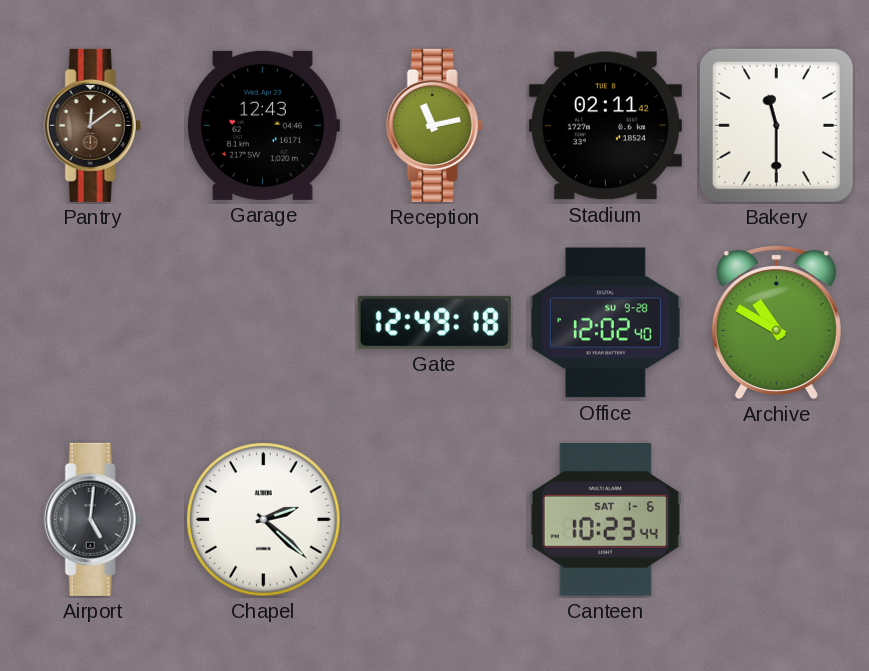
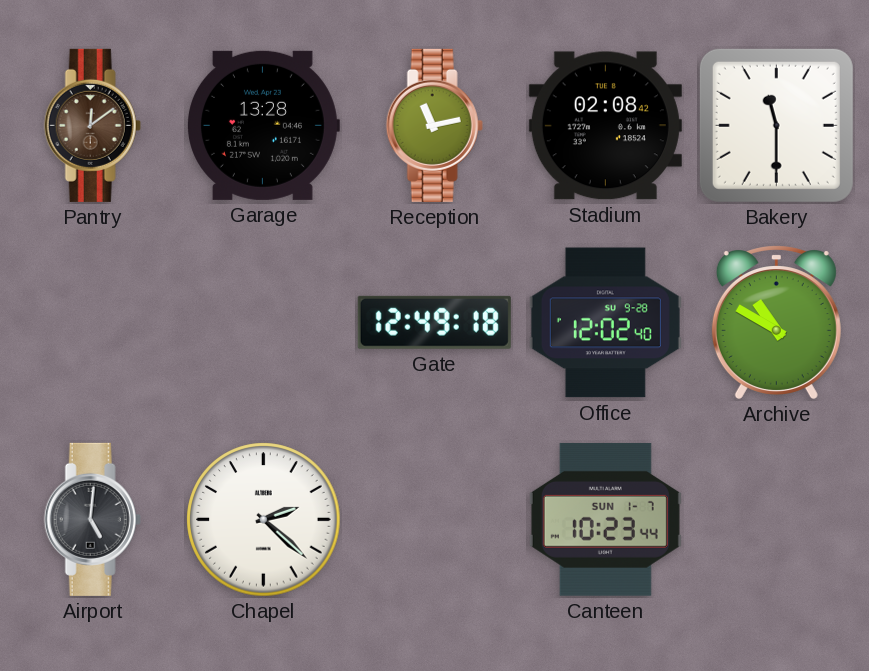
Garage: 12:43 -> 13:28 (263, 125)
Stadium: 02:11 -> 02:08 (605, 126)
Canteen date: SAT 1-6 -> SUN 1-7 (605, 519)
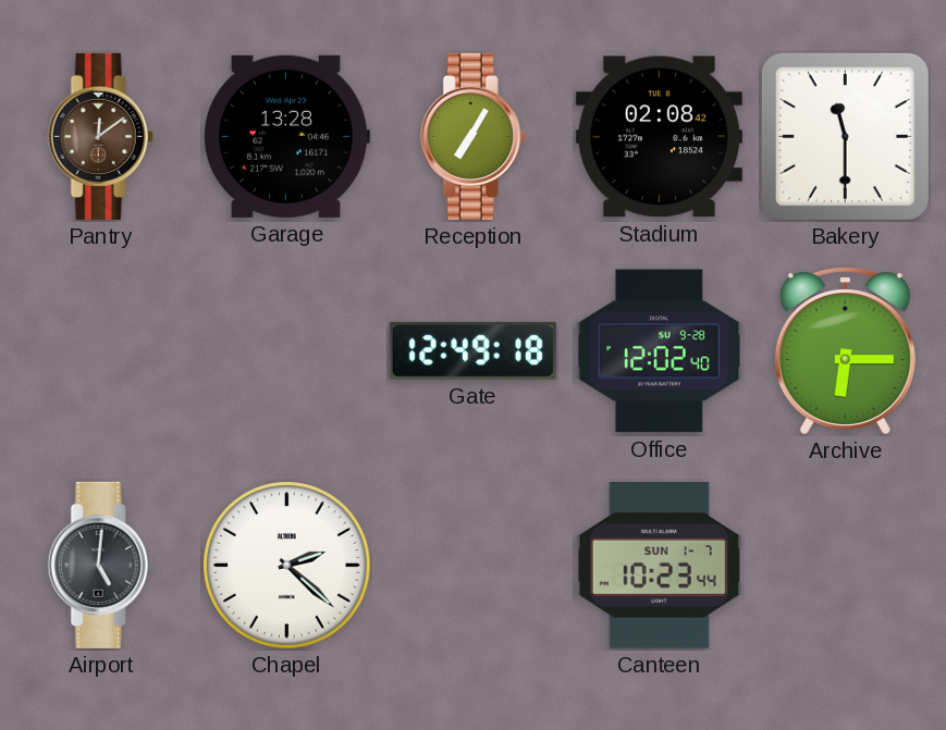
Reception: 11:13 -> 7:05 (472, 136)
Archive: 10:50 -> 6:15 (845, 350)
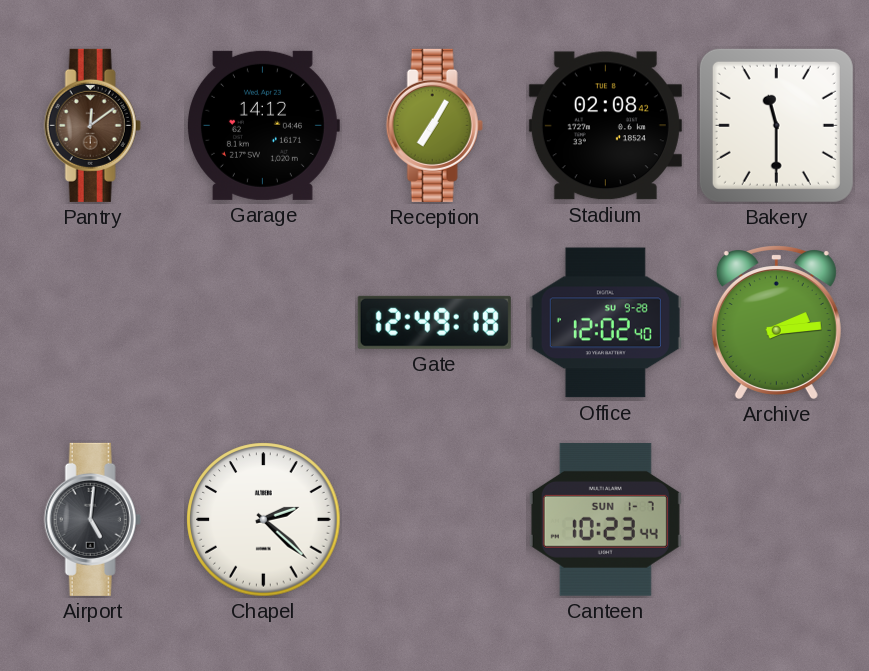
Garage: 13:28 -> 14:12 (263, 125)
Archive: 6:15 -> 2:14 (776, 322)
